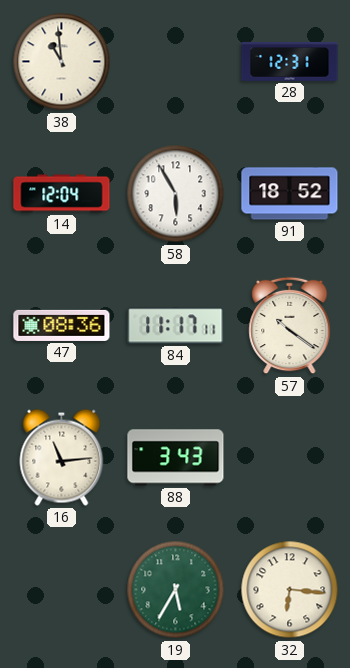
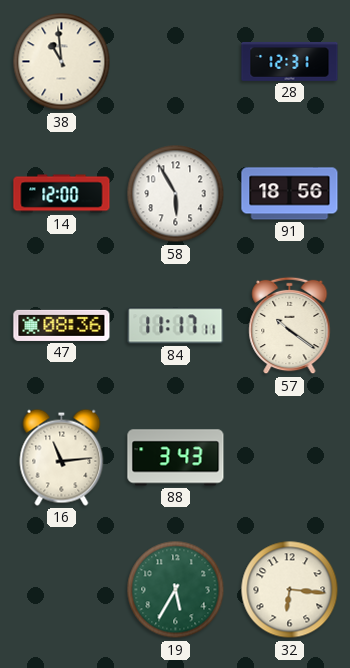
14: 12:04 -> 12:00 (62, 194)
91: 18:52 -> 18:56 (290, 194)
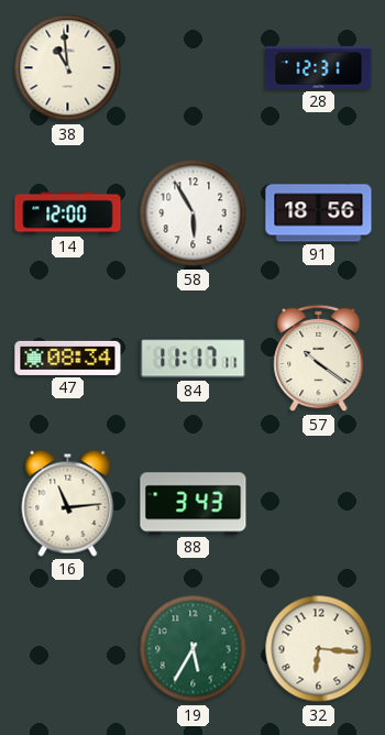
47: 08:36 -> 08:34 (68, 358)
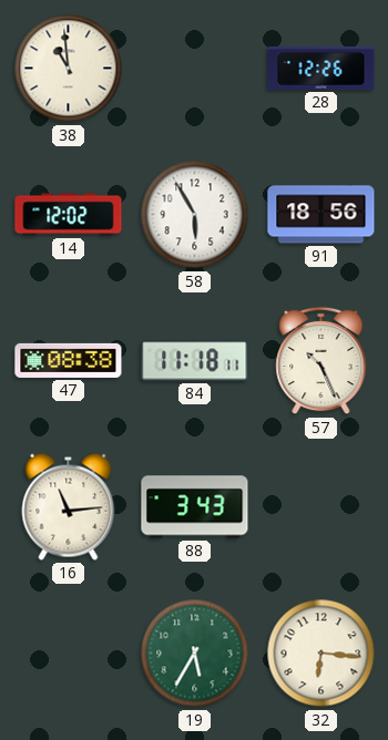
28: 12:31 -> 12:26 (321, 69)
14: 12:00 -> 12:02 (69, 215)
47: 08:34 -> 08:38 (69, 360)
84: 11:17 -> 11:18 (195, 361)
57: 10:21 -> 10:26 (321, 361)
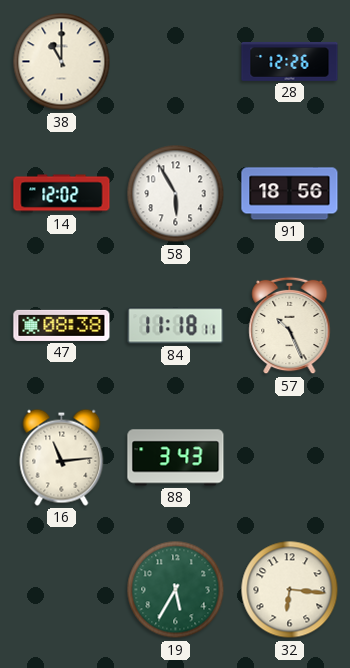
38: 10:59 -> 11:00 (62, 62)
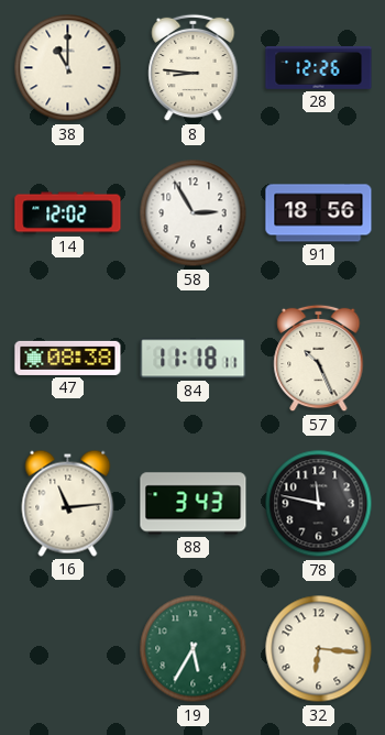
8: none -> 8:46 (194, 68)
58: 5:55 -> 2:55 (194, 213)
78: none -> 11:47 (319, 504)
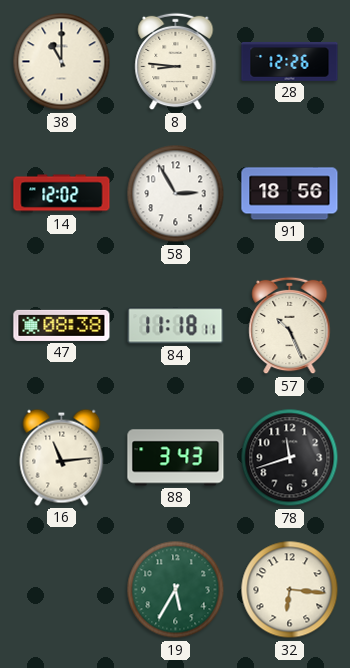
78: 11:47 -> 11:42 (290, 458)
